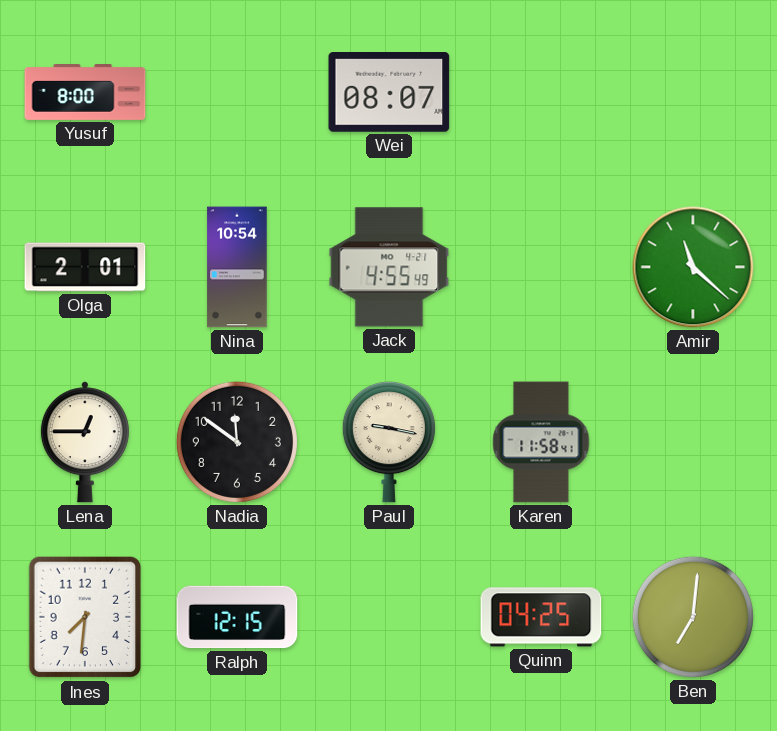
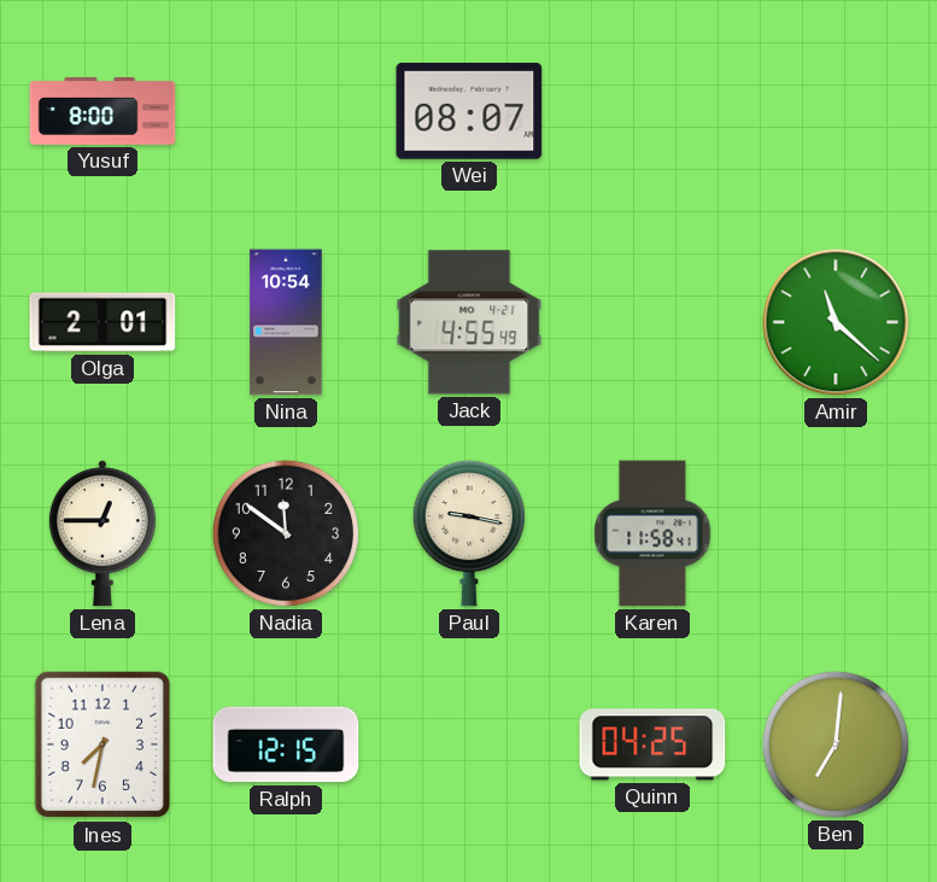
Ines: 7:31 -> 7:32 (103, 744)
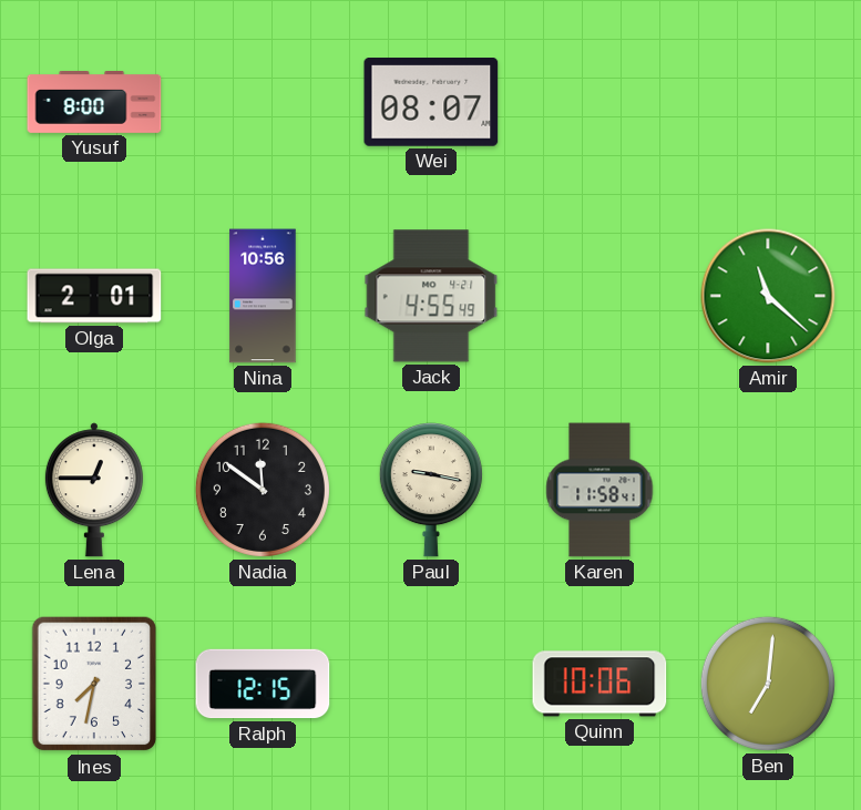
Nina: 10:54 -> 10:56 (263, 296)
Quinn: 04:25 -> 10:06 (599, 684)
